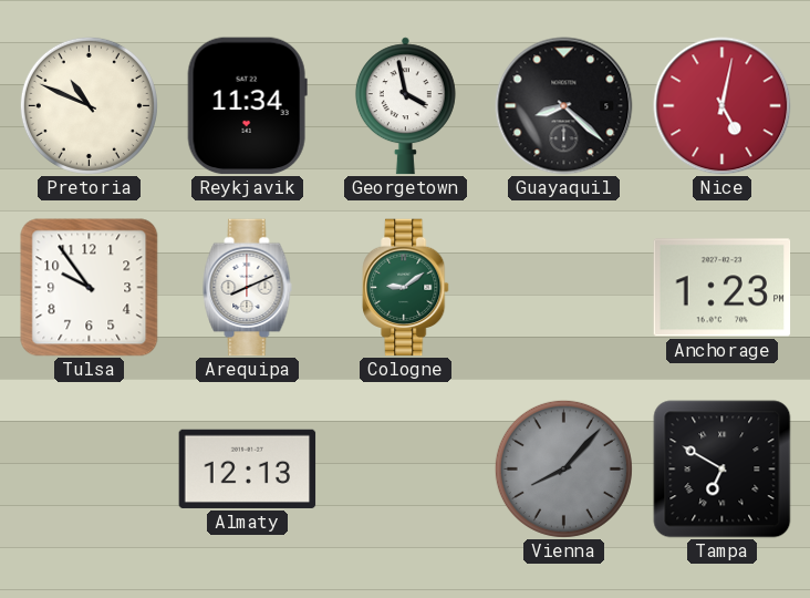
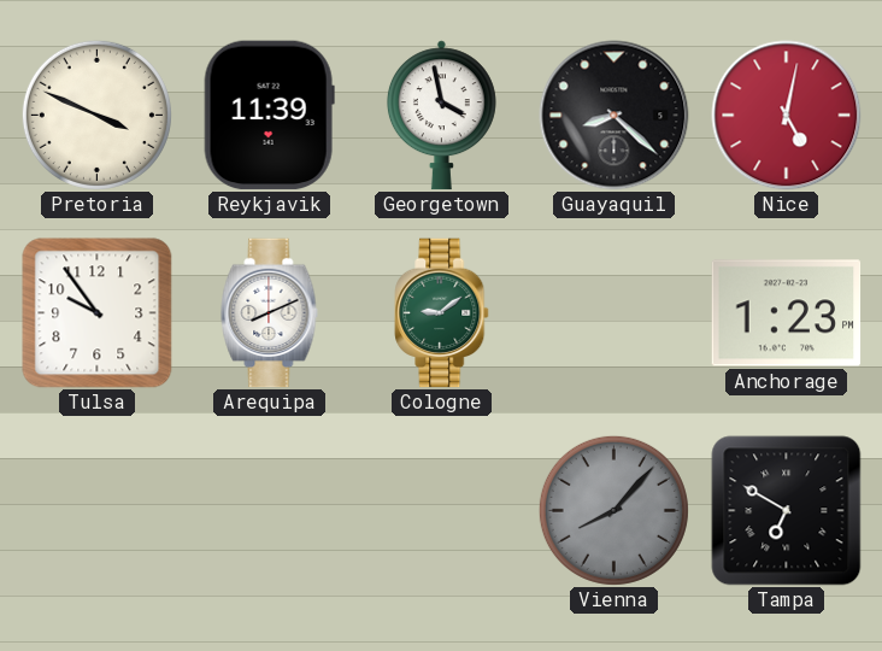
Pretoria: 10:49 -> 3:49 (96, 115)
Reykjavik: 11:34 -> 11:39 (269, 116)
Almaty: 12:13 -> none (248, 468)
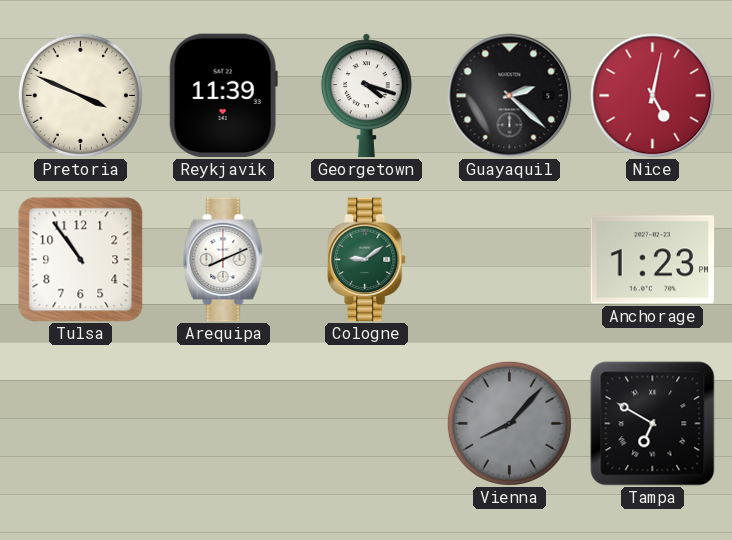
Georgetown: 3:58 -> 4:18 (366, 96)
Guayaquil: 8:22 -> 2:22 (510, 96)
Tulsa: 9:54 -> 10:54 (81, 260)
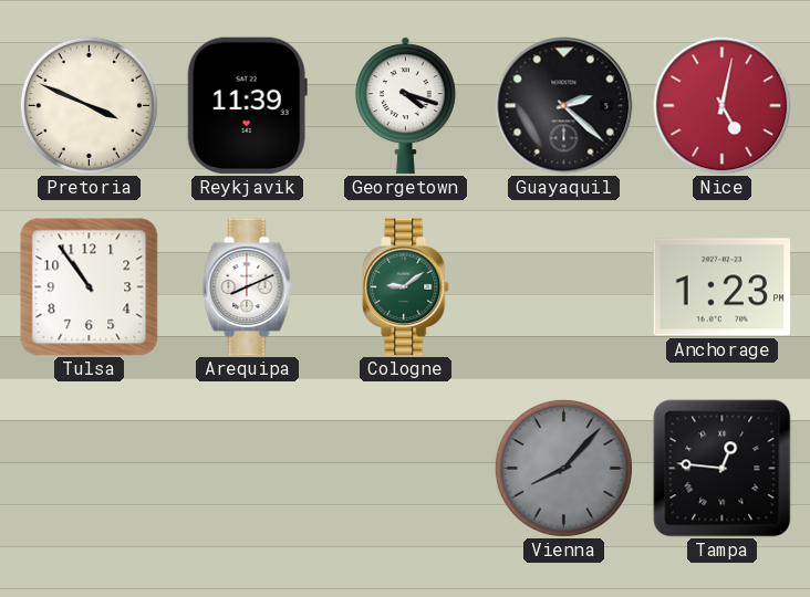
Tampa: 6:50 -> 12:46 (723, 469)
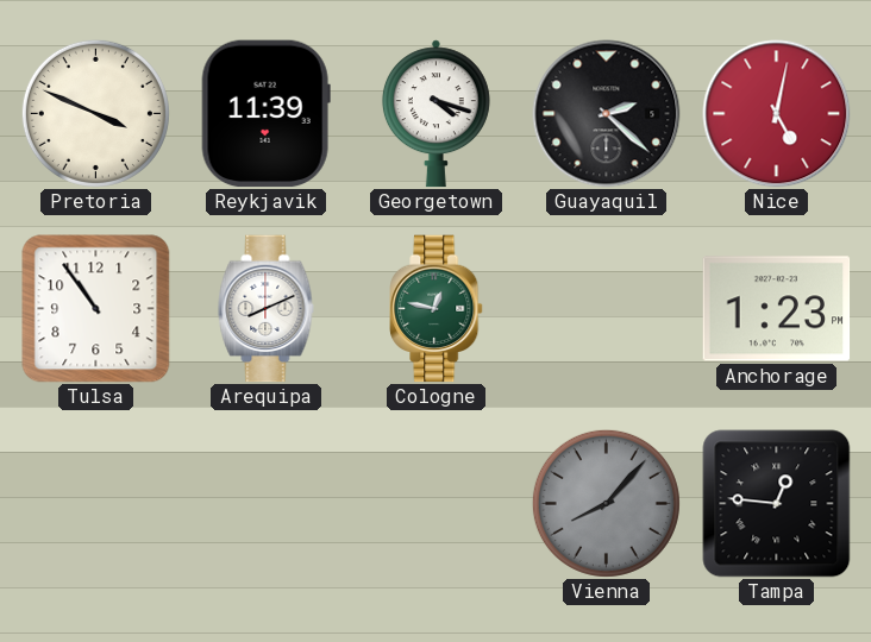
Cologne: 9:09 -> 12:47 (437, 309)
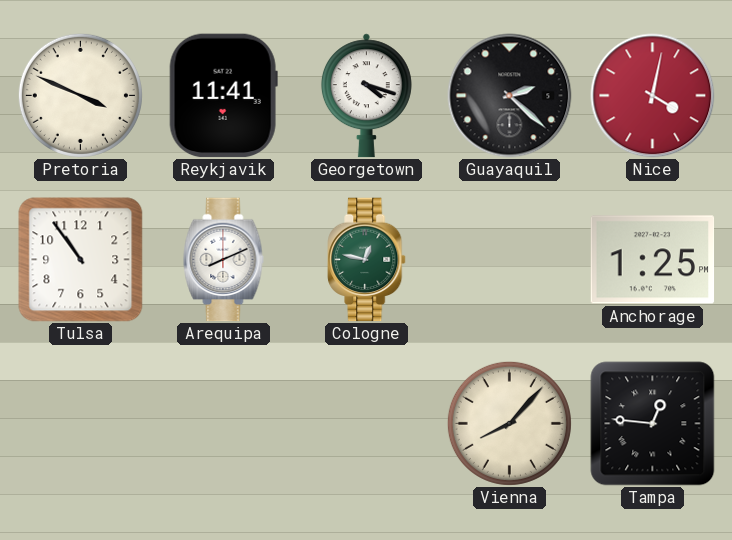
Reykjavik: 11:39 -> 11:41 (223, 96)
Nice: 5:02 -> 4:02 (653, 96)
Anchorage: 1:23 -> 1:25 (653, 260)
Vienna dial: grey -> cream (509, 423)
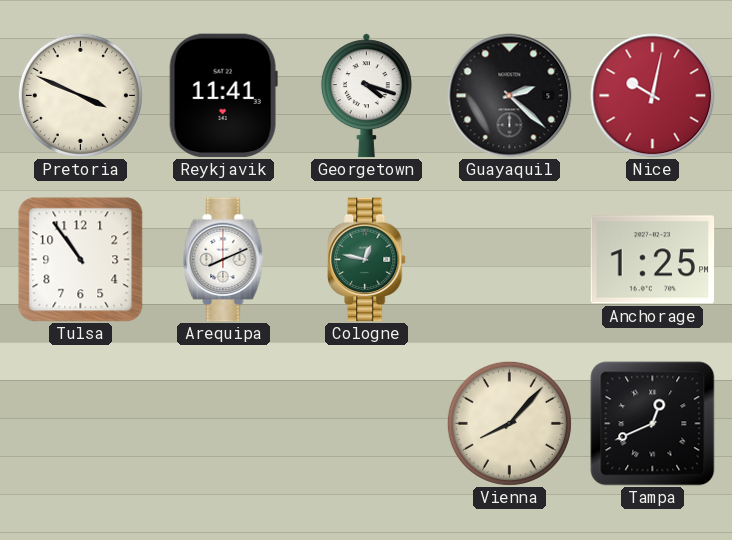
Nice: 4:02 -> 10:02 (653, 96)
Tampa: 12:46 -> 12:41 (653, 424)
